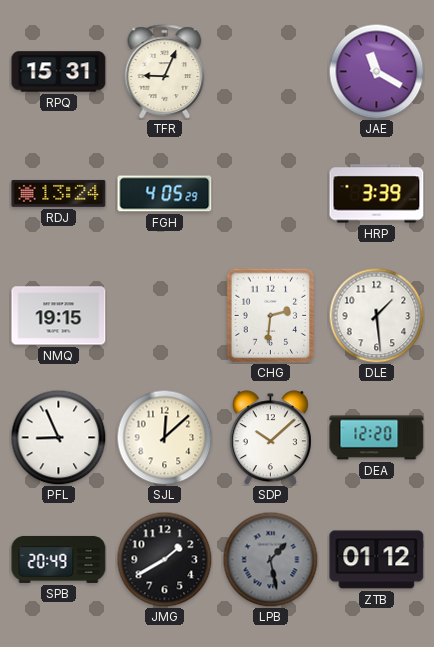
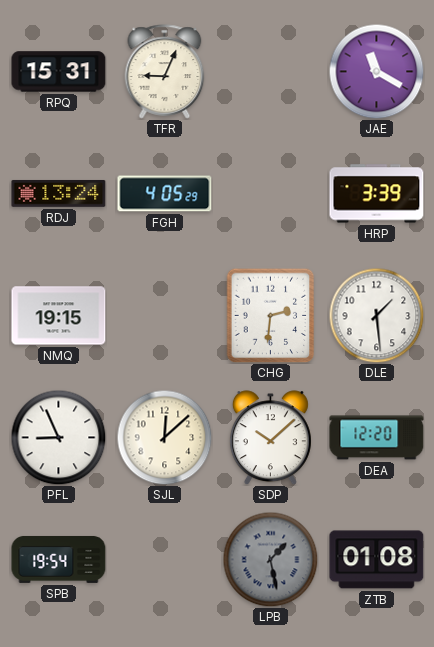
SPB: 20:49 -> 19:54 (59, 559)
JMG: 1:40 -> none (164, 559)
ZTB: 01:12 -> 01:08 (377, 560)
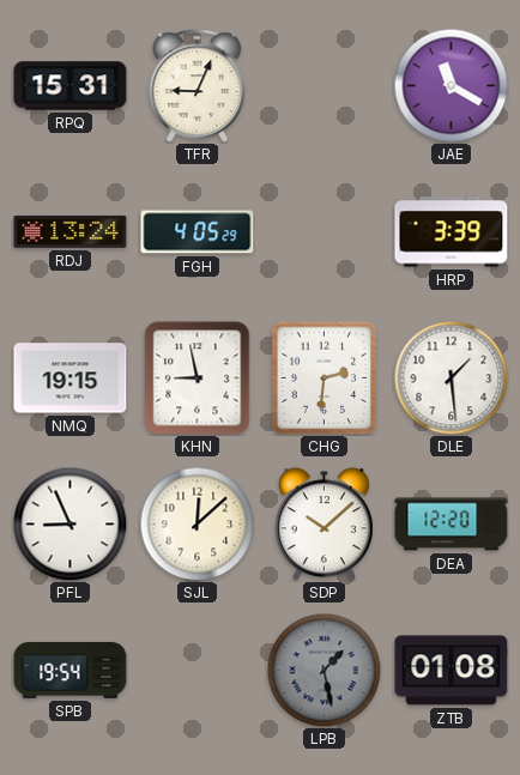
KHN: none -> 8:58 (198, 379)
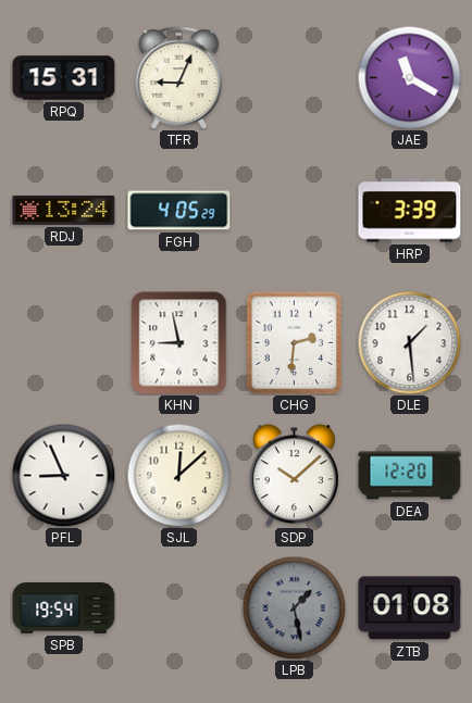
NMQ: 19:15 -> none (71, 379)
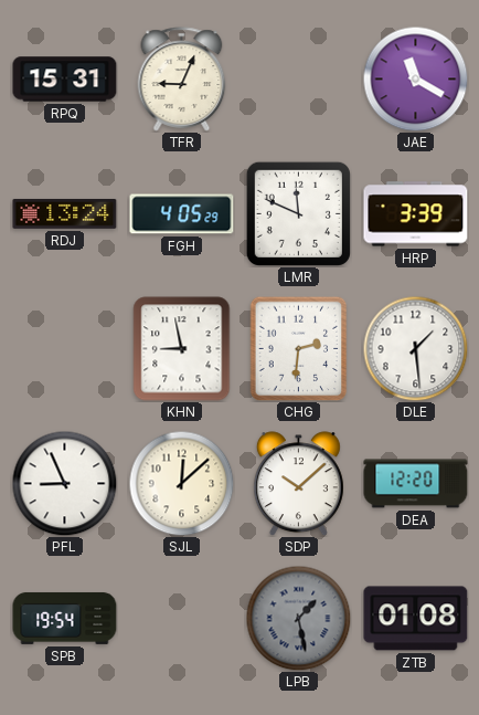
LMR: none -> 11:49 (298, 213)
